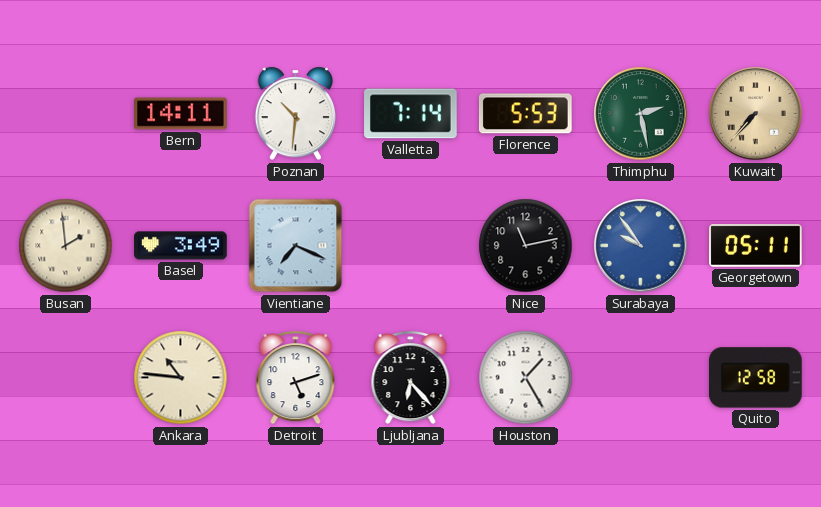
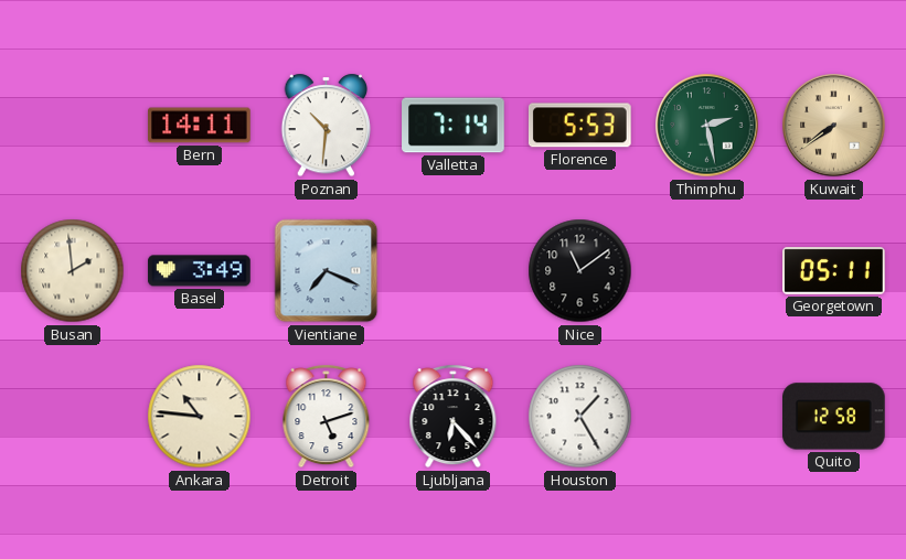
Kuwait: 7:37 -> 7:39 (834, 126)
Nice: 11:13 -> 11:09 (580, 271)
Surabaya: 9:54 -> none (641, 246)
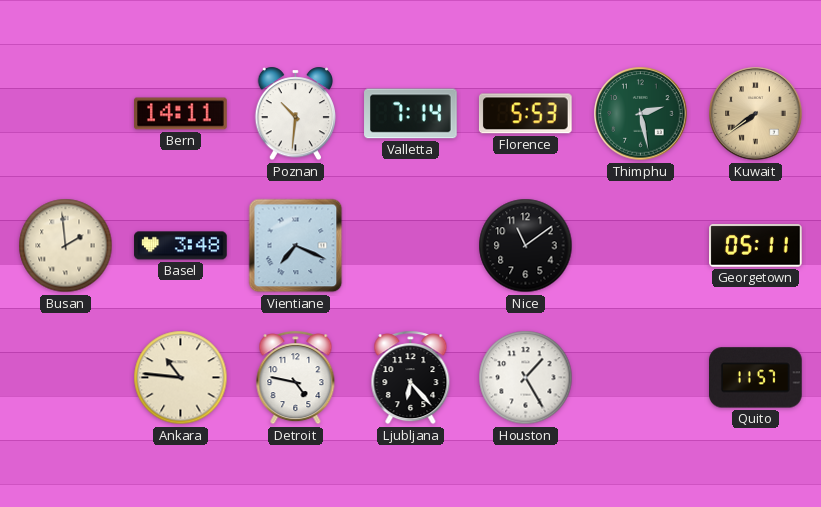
Basel: 3:49 -> 3:48 (181, 246)
Detroit: 5:12 -> 4:47 (296, 378)
Quito: 12:58 -> 11:57 (756, 378)
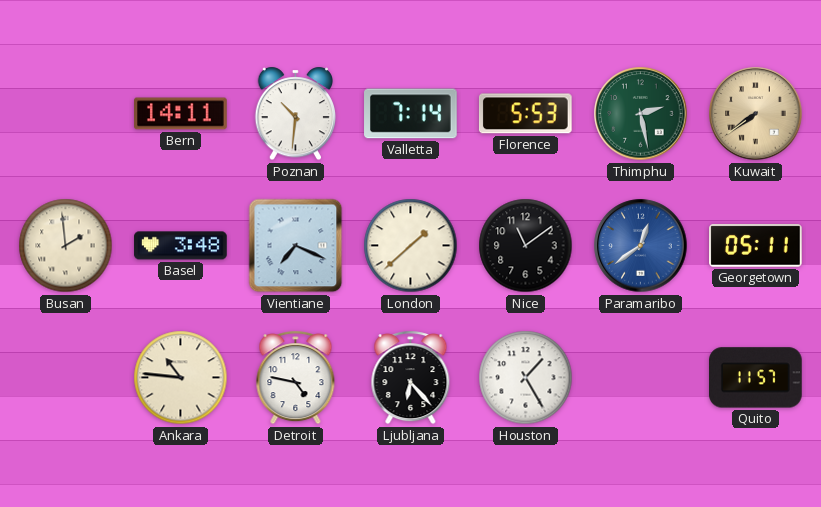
London: none -> 1:38 (411, 246)
Paramaribo: none -> 12:39 (641, 246)
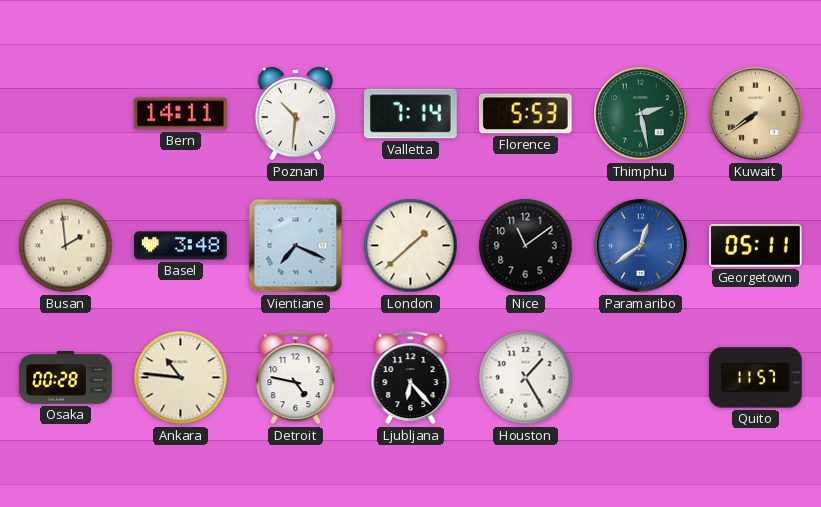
Osaka: none -> 00:28 (66, 378)
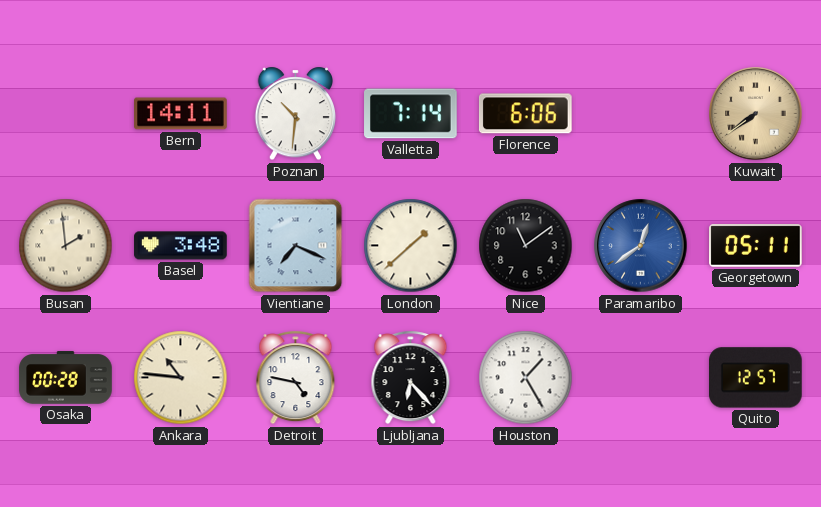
Florence: 5:53 -> 6:06 (525, 114)
Thimphu: 2:28 -> none (641, 114)
Quito: 11:57 -> 12:57 (756, 378)
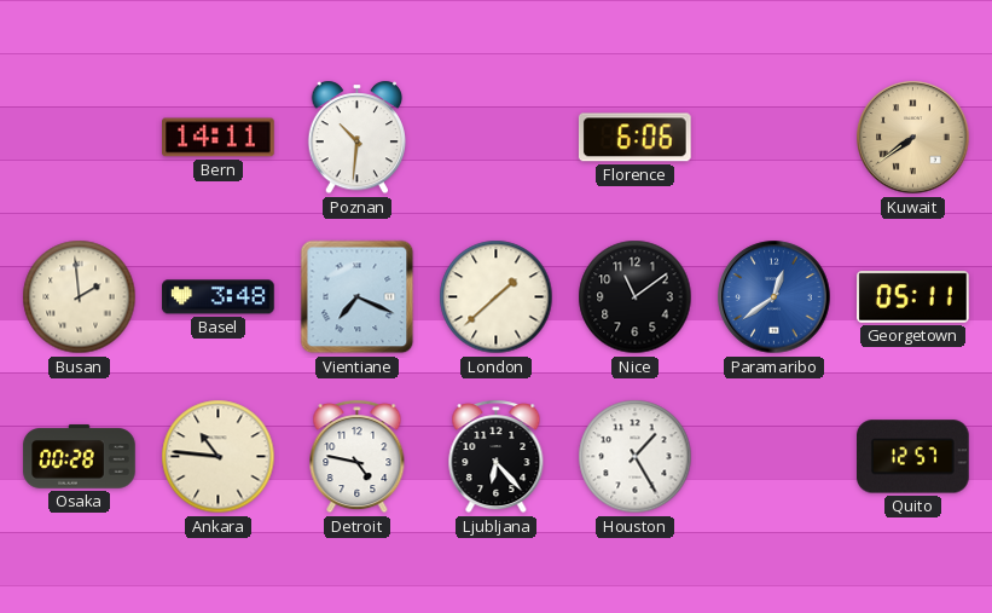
Valletta: 7:14 -> none (411, 114)
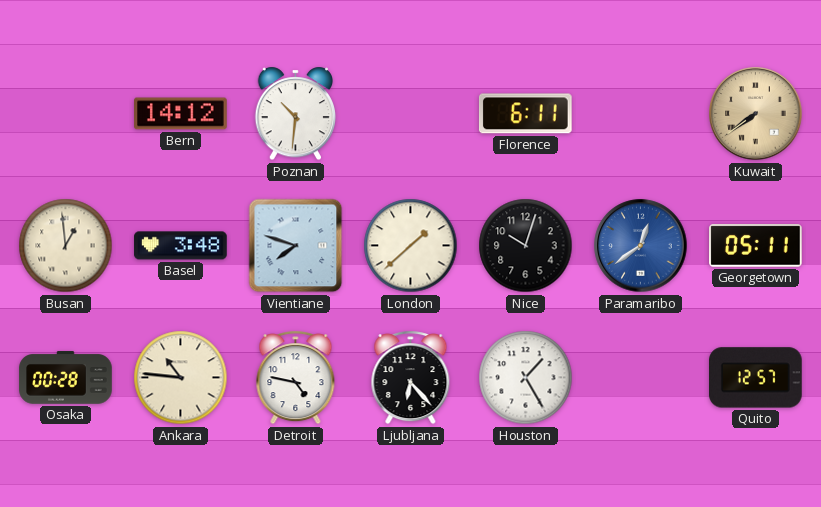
Bern: 14:11 -> 14:12 (181, 114)
Florence: 6:06 -> 6:11 (525, 114)
Busan: 1:59 -> 12:59 (66, 246)
Vientiane: 7:19 -> 7:48 (296, 246)
Nice: 11:09 -> 10:03 (526, 246)
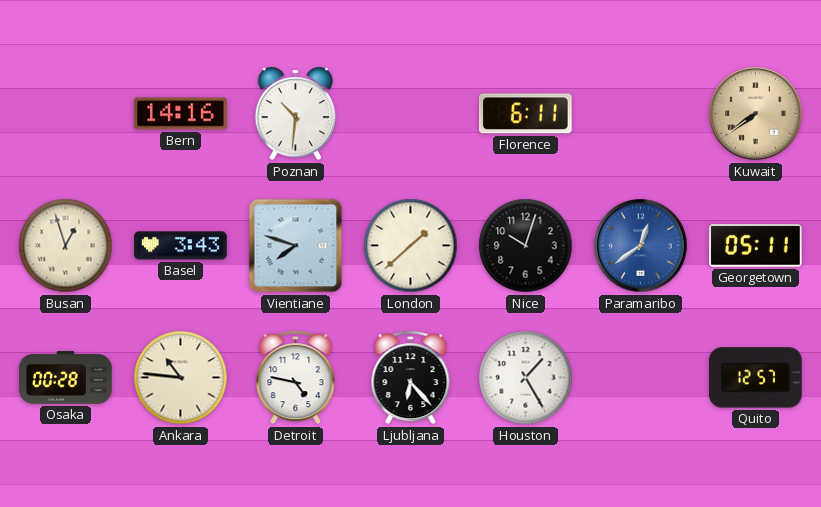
Bern: 14:12 -> 14:16 (181, 114)
Busan: 12:59 -> 12:57 (66, 246)
Basel: 3:48 -> 3:43 (181, 246)
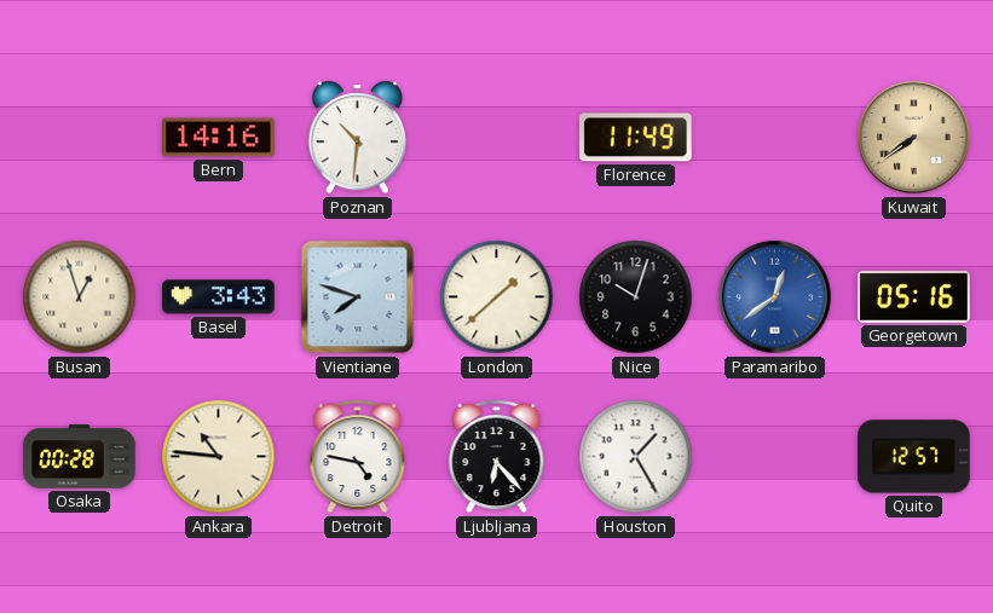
Florence: 6:11 -> 11:49 (635, 138)
Georgetown: 05:11 -> 05:16 (914, 297)
